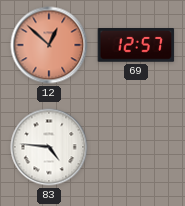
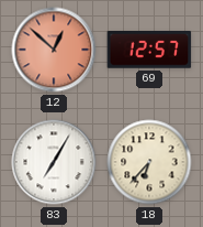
83: 4:46 -> 7:05 (54, 162)
18: none -> 6:37 (149, 162)
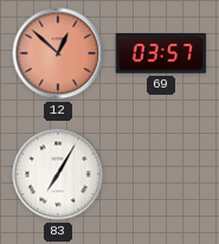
69: 12:57 -> 03:57 (161, 54)
18: 6:37 -> none (149, 162)
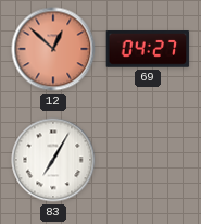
69: 03:57 -> 04:27 (148, 50)
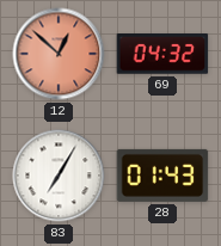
69: 04:27 -> 04:32 (162, 55)
28: none -> 01:43 (162, 176)
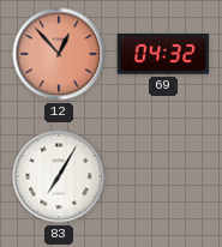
12: 12:52 -> 12:53 (59, 54)
28: 01:43 -> none (162, 176)
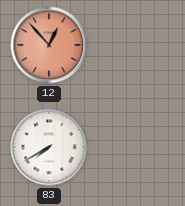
69: 04:32 -> none (163, 55)
83: 7:05 -> 7:40 (49, 147)
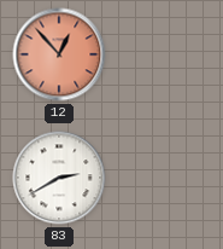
83: 7:40 -> 2:40 (59, 178)
